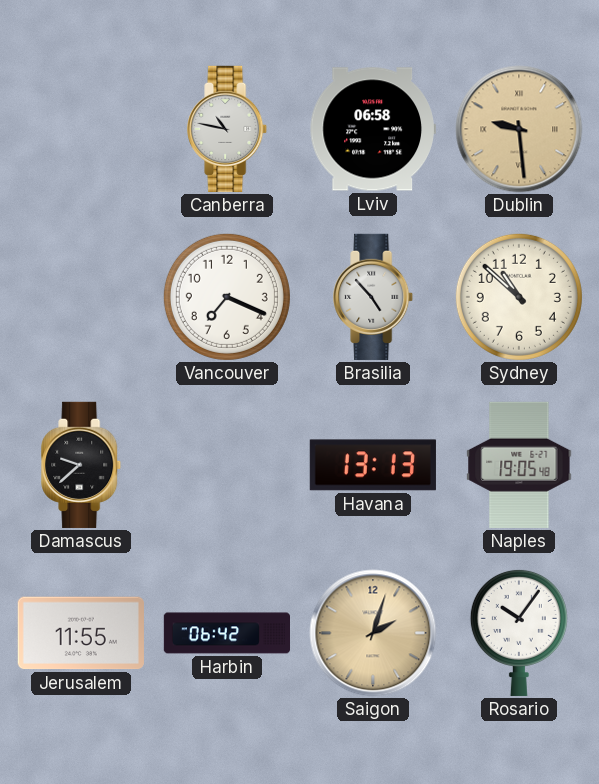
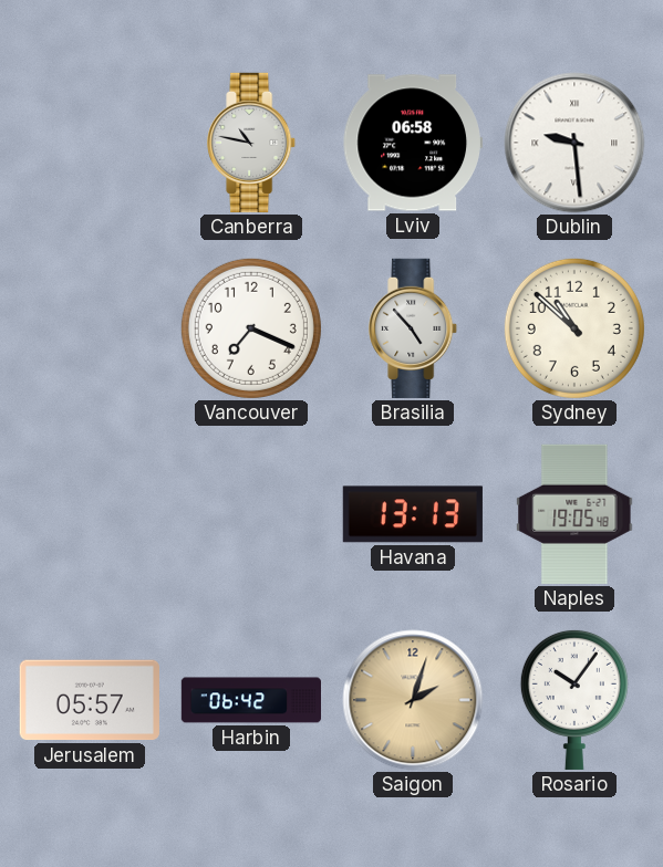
Dublin dial: champagne -> white (574, 143)
Damascus: 9:38 -> none (82, 465)
Jerusalem: 11:55 -> 05:57 (90, 700)
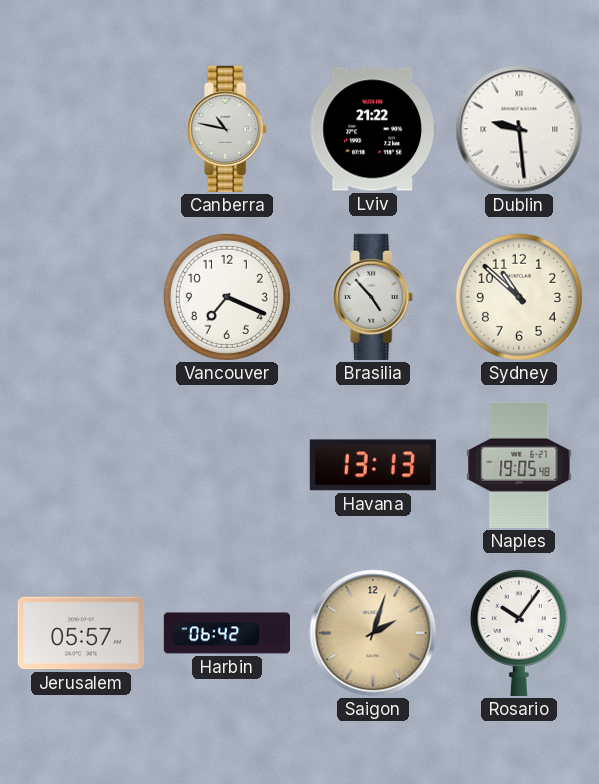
Lviv: 06:58 -> 21:22 (373, 129)
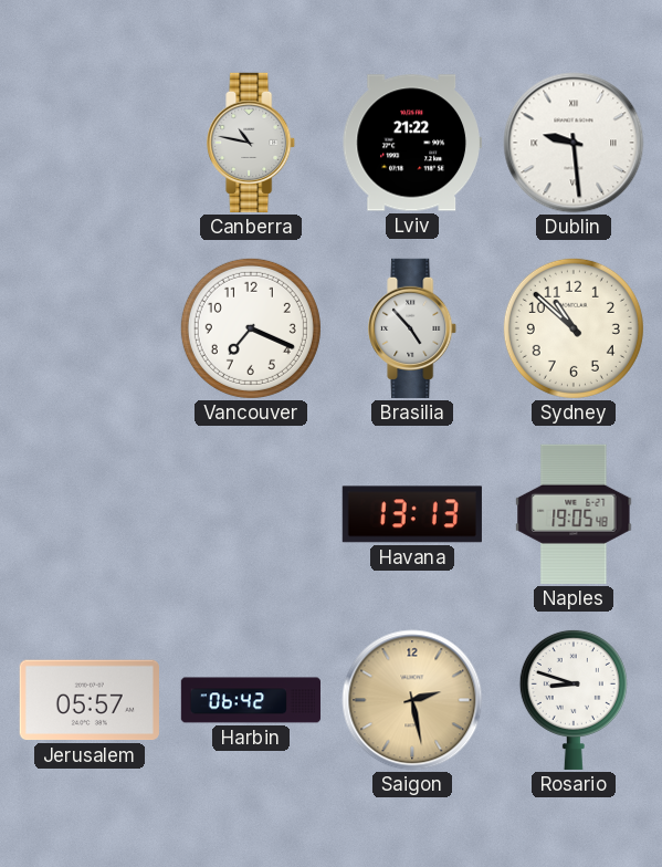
Saigon: 2:03 -> 2:28 (412, 700)
Rosario: 10:06 -> 8:48 (574, 699)
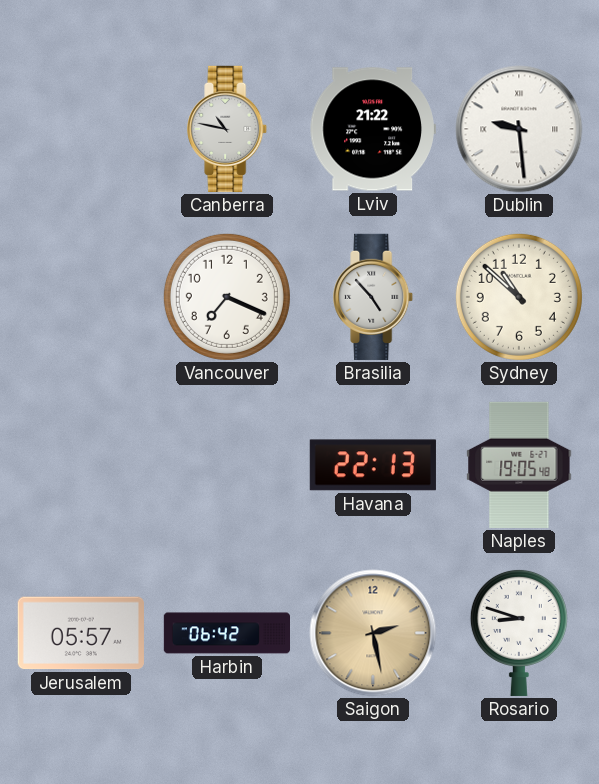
Havana: 13:13 -> 22:13 (373, 465)
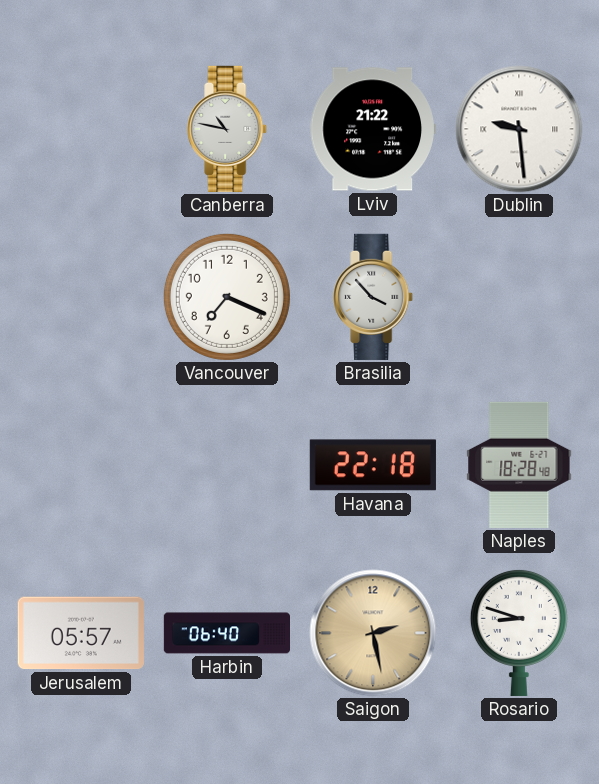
Brasilia: 4:53 -> 3:53 (374, 297)
Sydney: 10:52 -> none (519, 297)
Havana: 22:13 -> 22:18 (373, 465)
Naples: 19:05 -> 18:28 (519, 465)
Harbin: 06:42 -> 06:40 (226, 633)
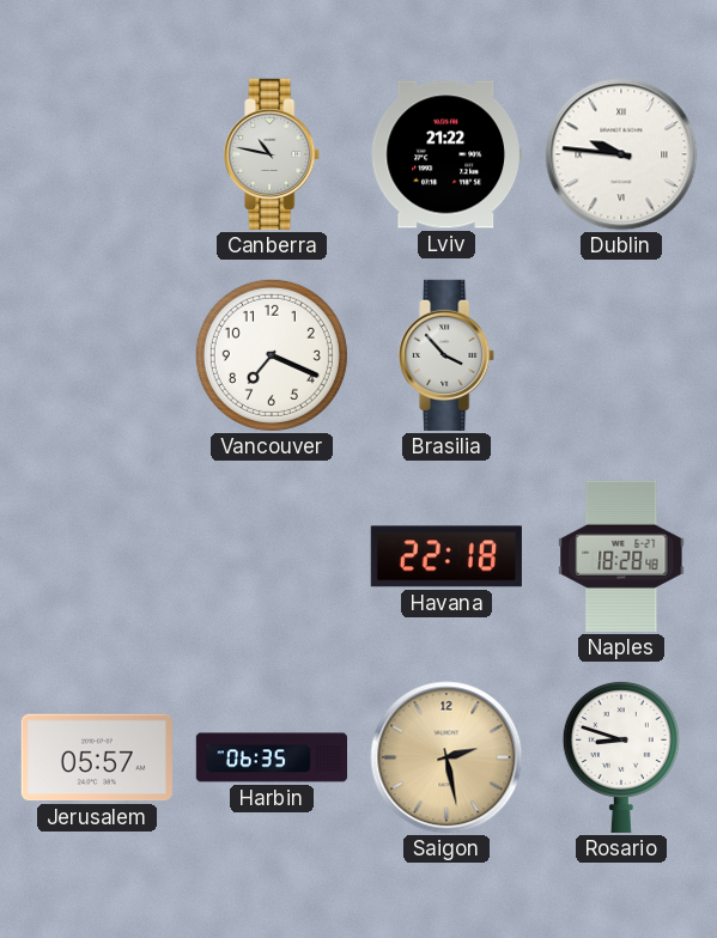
Dublin: 9:29 -> 9:46 (621, 154)
Harbin: 06:40 -> 06:35 (271, 757)
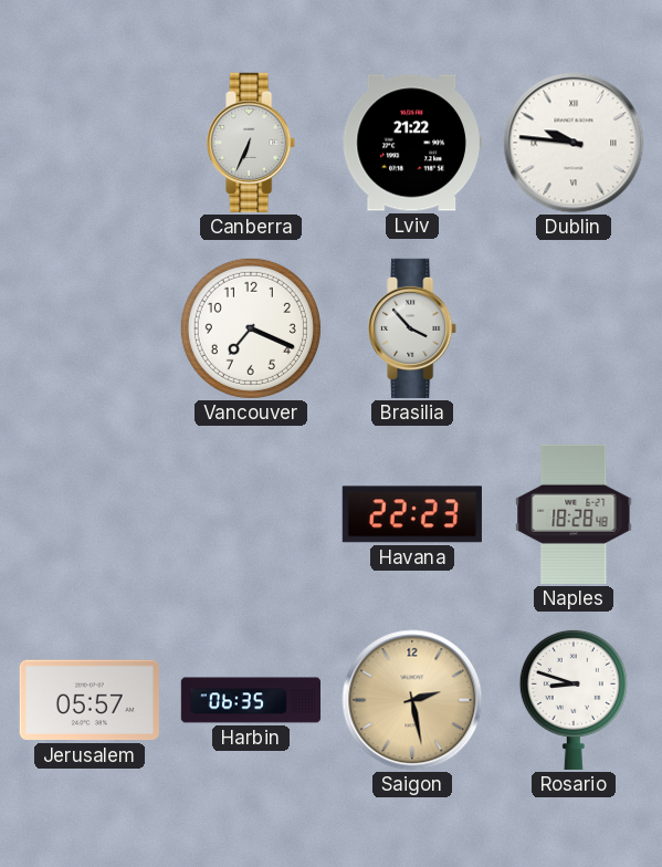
Canberra: 10:47 -> 6:34 (252, 143)
Havana: 22:18 -> 22:23 (412, 514)
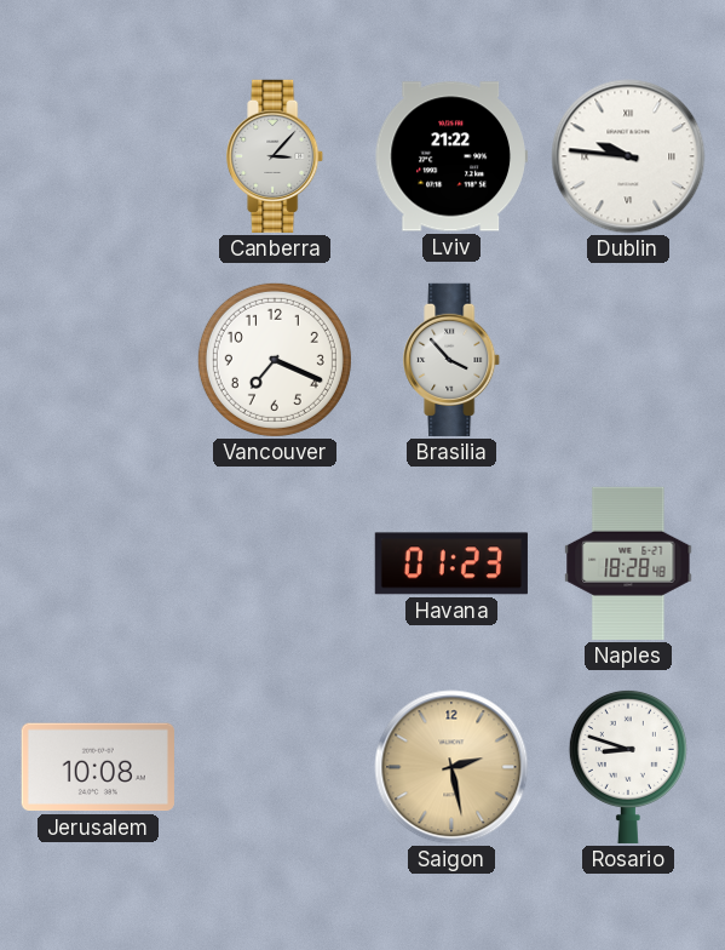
Canberra: 6:34 -> 3:07 (276, 156)
Havana: 22:23 -> 01:23 (451, 563)
Jerusalem: 05:57 -> 10:08 (98, 767)
Harbin: 06:35 -> none (250, 700)
